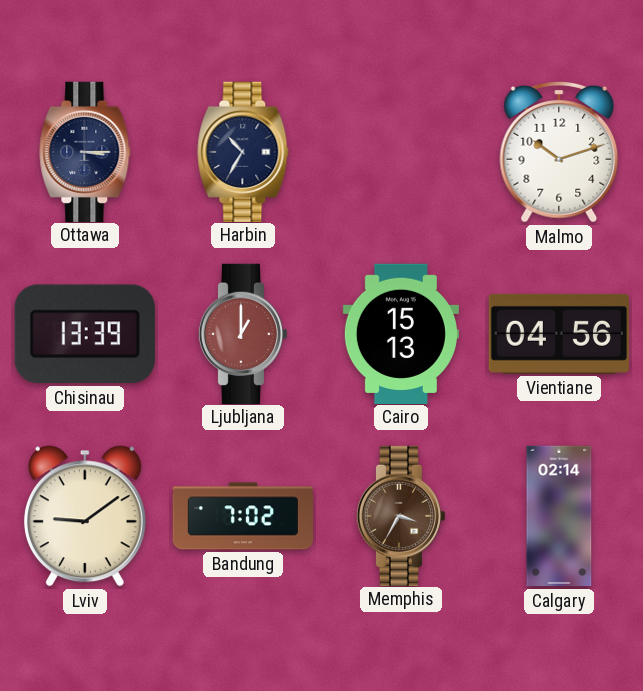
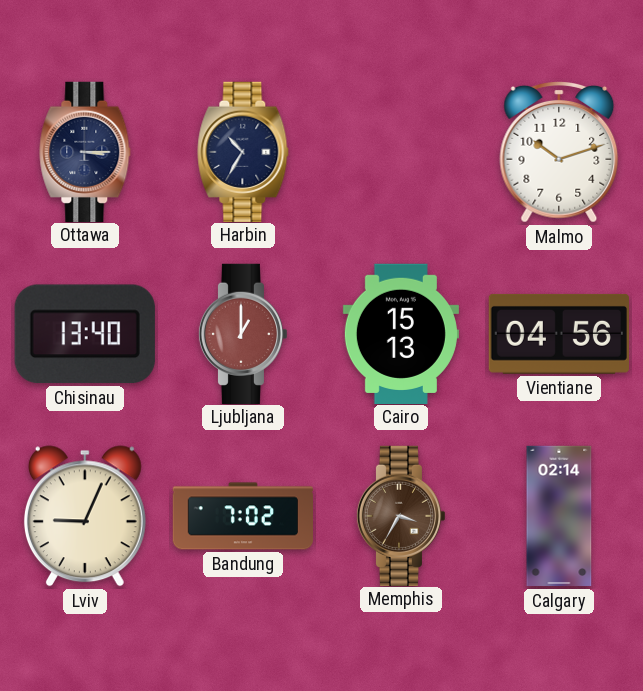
Chisinau: 13:39 -> 13:40 (85, 334)
Lviv: 9:09 -> 9:04 (85, 516)
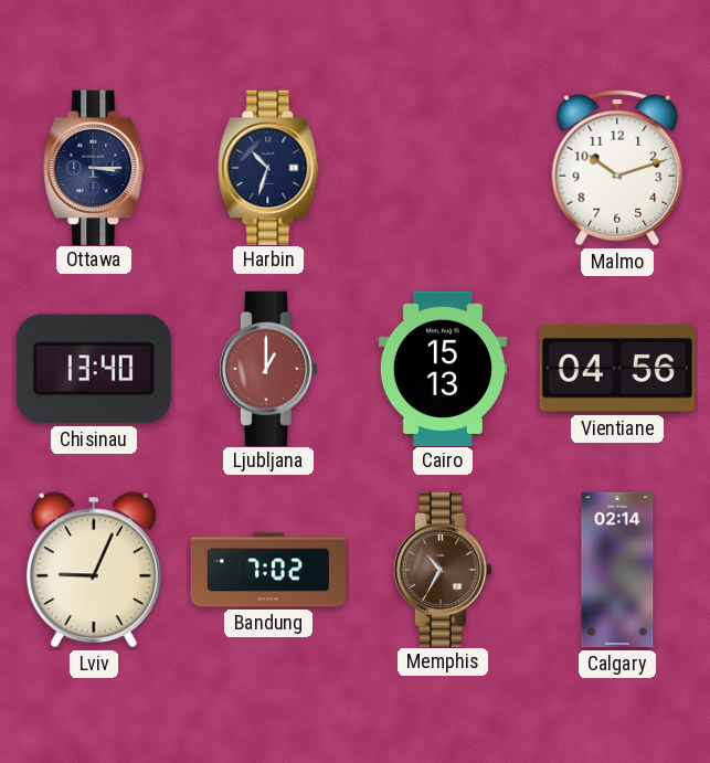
Harbin: 10:35 -> 10:33 (268, 167)
Memphis: 3:35 -> 10:35 (443, 569)
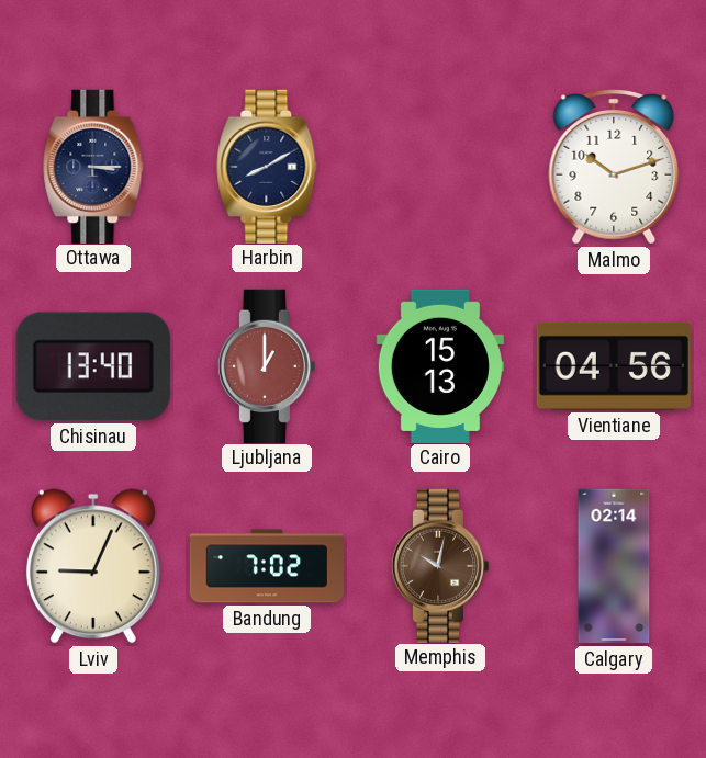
Harbin: 10:33 -> 8:10 (267, 166)
Memphis: 10:35 -> 10:02 (440, 565)
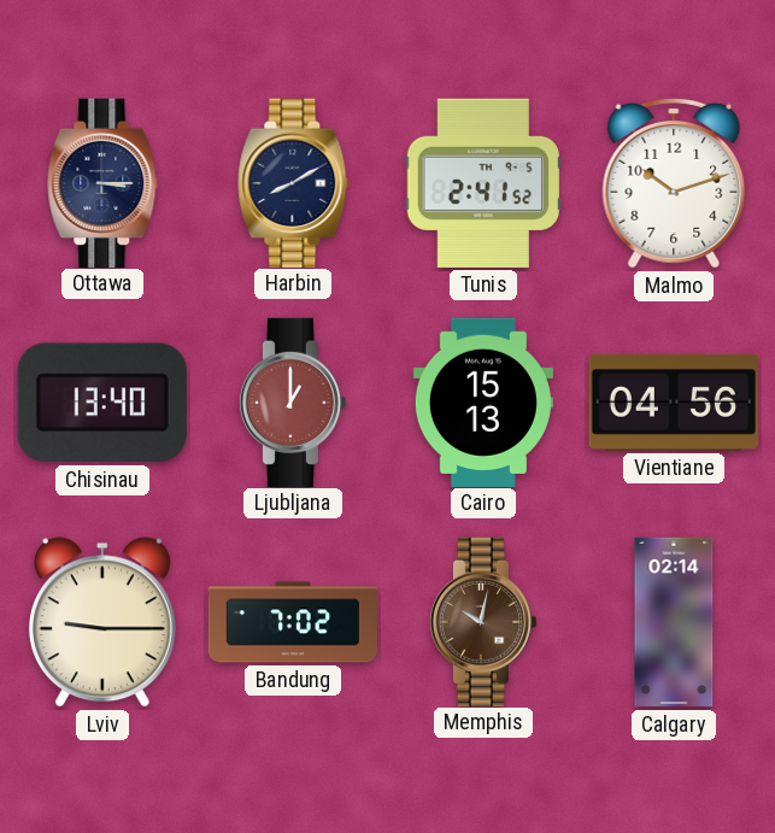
Tunis: none -> 2:41 (483, 183)
Lviv: 9:04 -> 9:15 (102, 622)
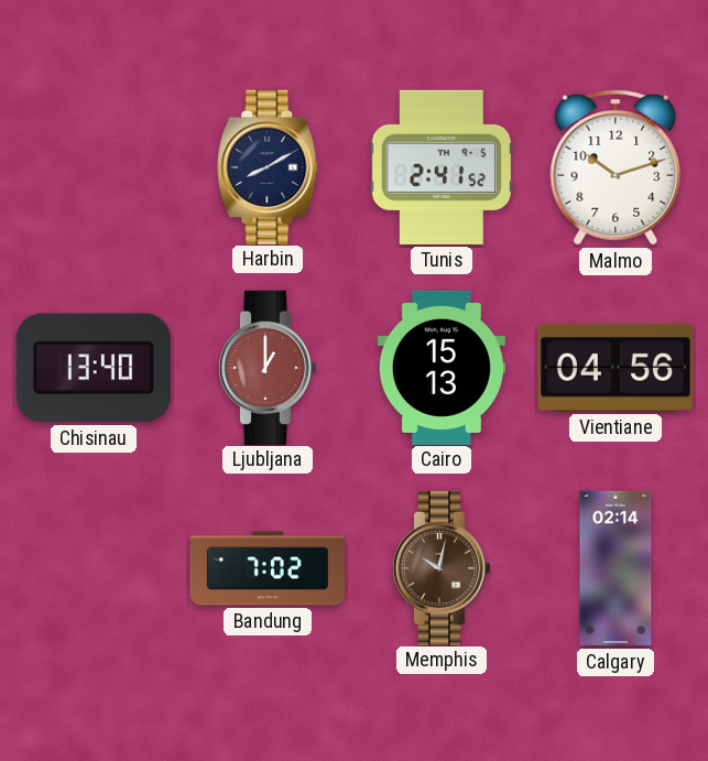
Ottawa: 3:15 -> none (102, 182)
Lviv: 9:15 -> none (102, 622)
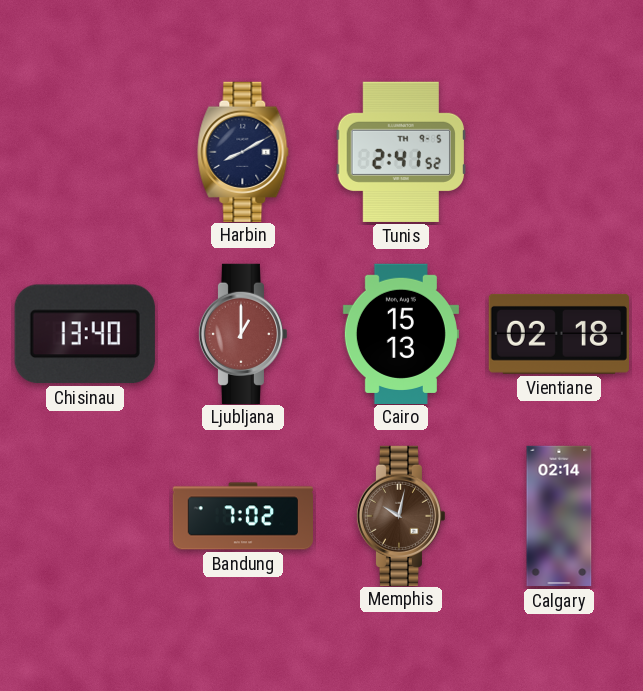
Malmo: 10:12 -> none (616, 167)
Vientiane: 04:56 -> 02:18 (558, 334)
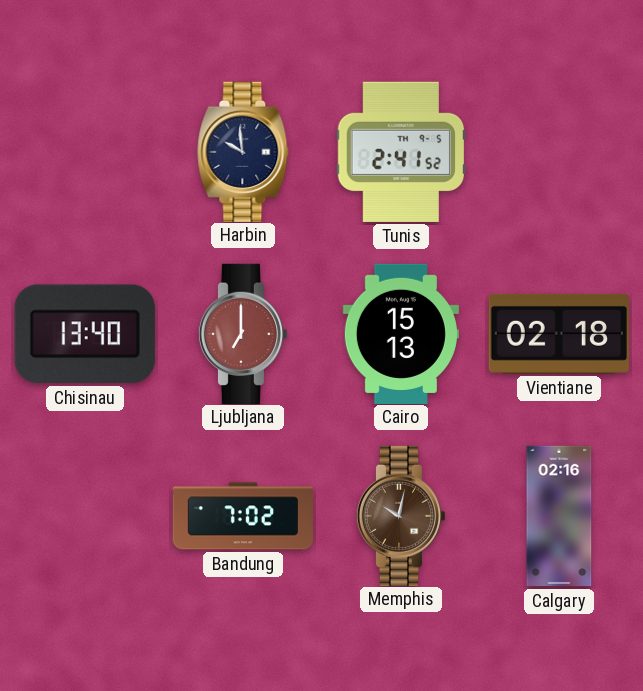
Harbin: 8:10 -> 9:59 (243, 151)
Ljubljana: 1:00 -> 7:00 (243, 333)
Calgary: 02:14 -> 02:16 (559, 516)
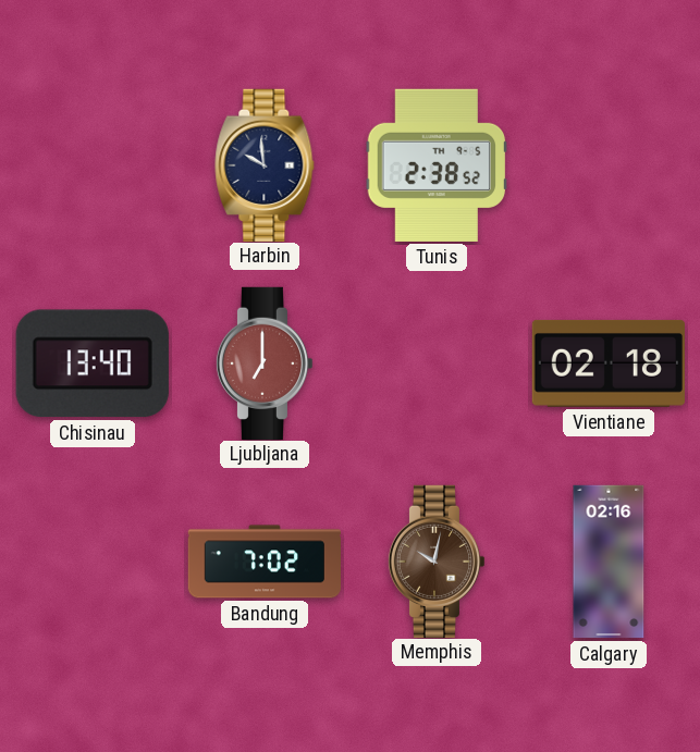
Tunis: 2:41 -> 2:38 (437, 165)
Cairo: 15:13 -> none (401, 333)
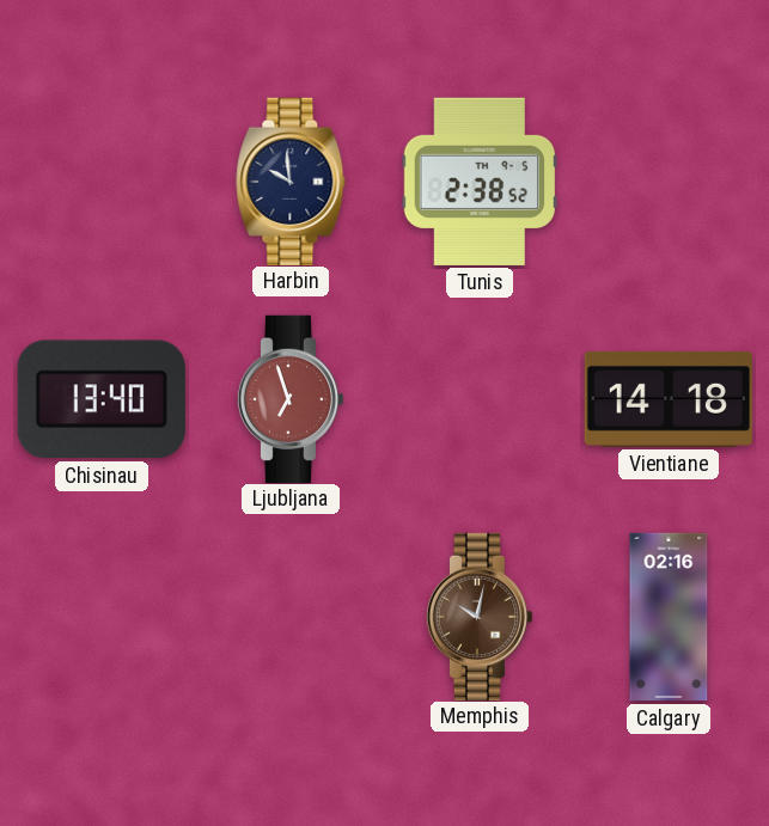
Ljubljana: 7:00 -> 6:57 (291, 398)
Vientiane: 02:18 -> 14:18 (667, 399)
Bandung: 7:02 -> none (263, 562)
